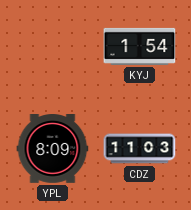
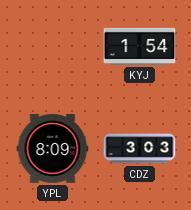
CDZ: 11:03 -> 3:03 (140, 149)
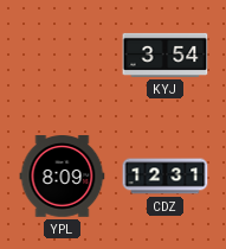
KYJ: 1:54 -> 3:54 (166, 55)
CDZ: 3:03 -> 12:31 (166, 177)
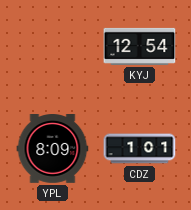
KYJ: 3:54 -> 12:54 (140, 46)
CDZ: 12:31 -> 1:01 (140, 149)
